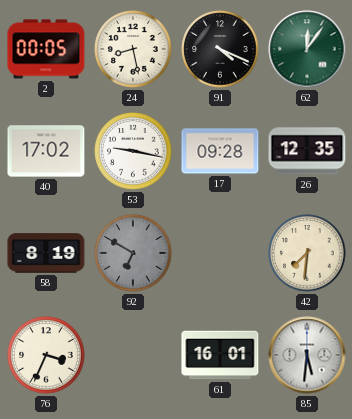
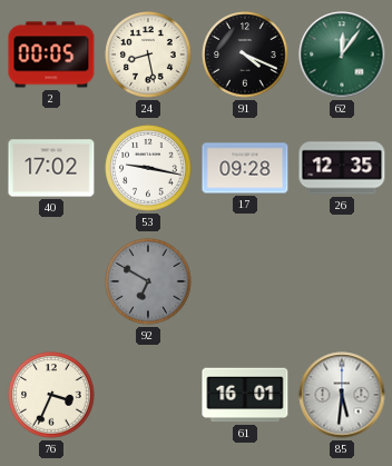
58: 8:19 -> none (46, 253)
42: 7:31 -> none (307, 253)
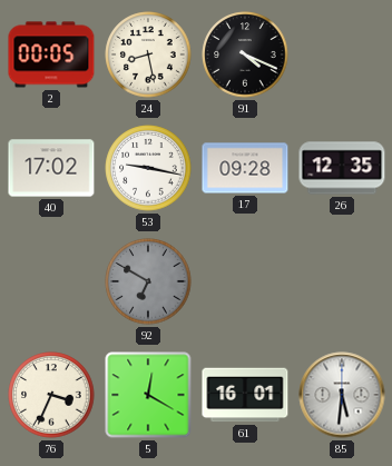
62: 12:06 -> none (342, 54)
5: none -> 12:20 (148, 395)
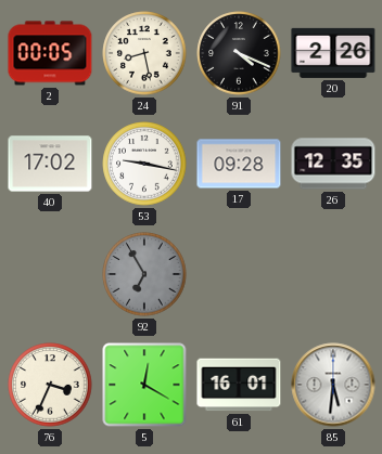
20: none -> 2:26 (333, 53)
92: 6:50 -> 6:55 (144, 274)
